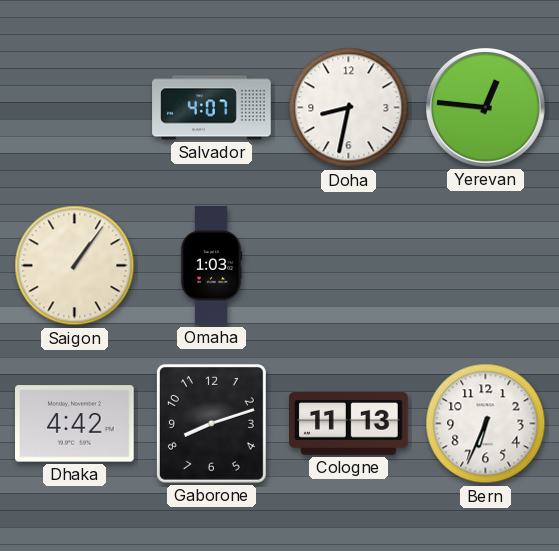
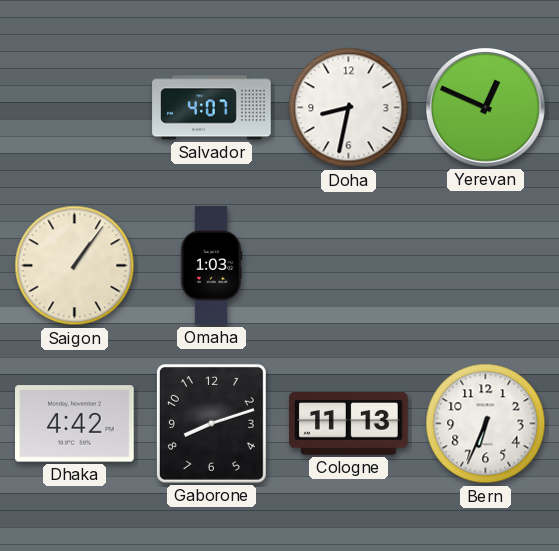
Yerevan: 12:46 -> 12:49 (486, 108)
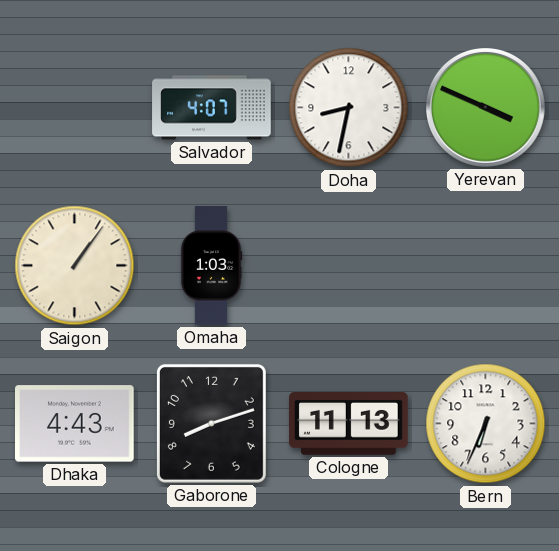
Yerevan: 12:49 -> 3:49 (486, 108)
Dhaka: 4:42 -> 4:43 (75, 424)
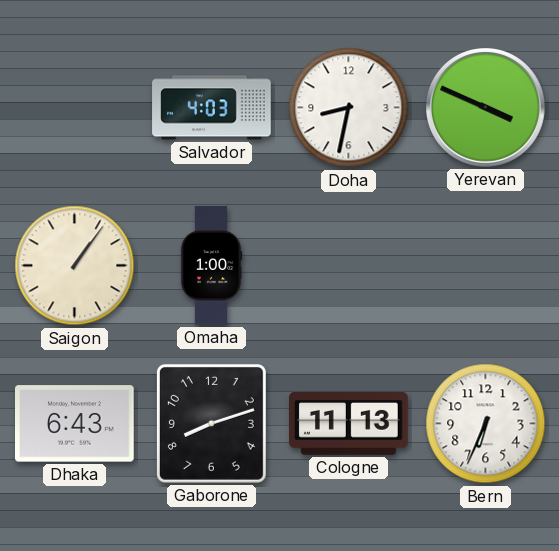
Salvador: 4:07 -> 4:03 (212, 108)
Omaha: 1:03 -> 1:00 (211, 266)
Dhaka: 4:43 -> 6:43 (75, 424)
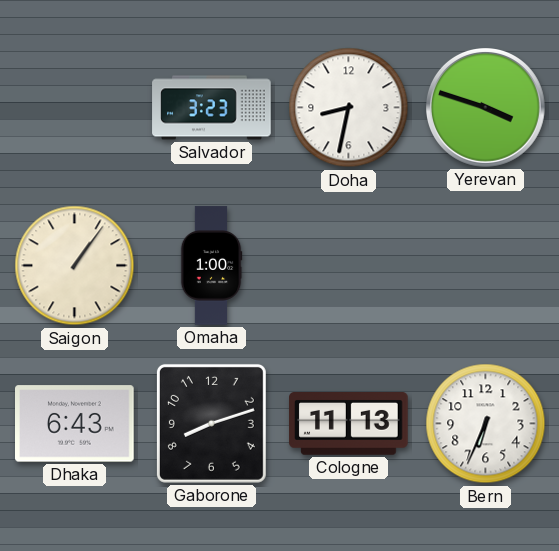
Salvador: 4:03 -> 3:23 (212, 108)
Yerevan: 3:49 -> 3:48 (486, 108)
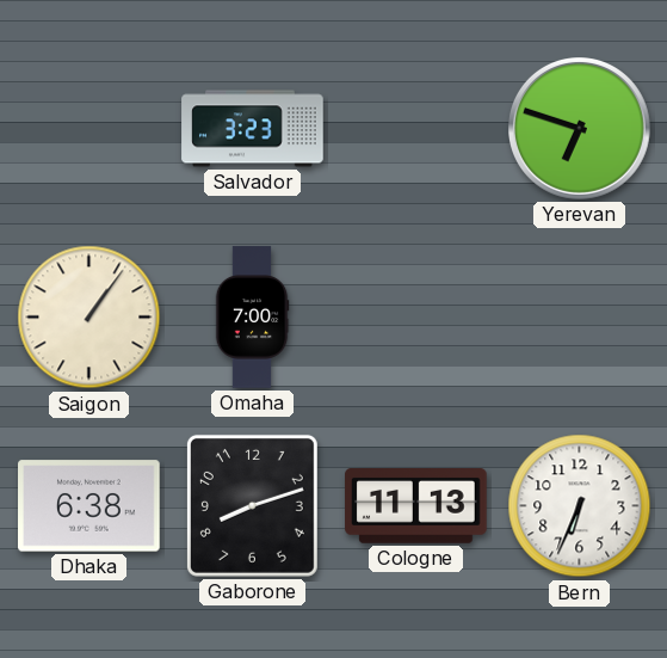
Doha: 8:32 -> none (349, 108)
Yerevan: 3:48 -> 6:48 (580, 129)
Omaha: 1:00 -> 7:00 (252, 318)
Dhaka: 6:43 -> 6:38 (89, 506)
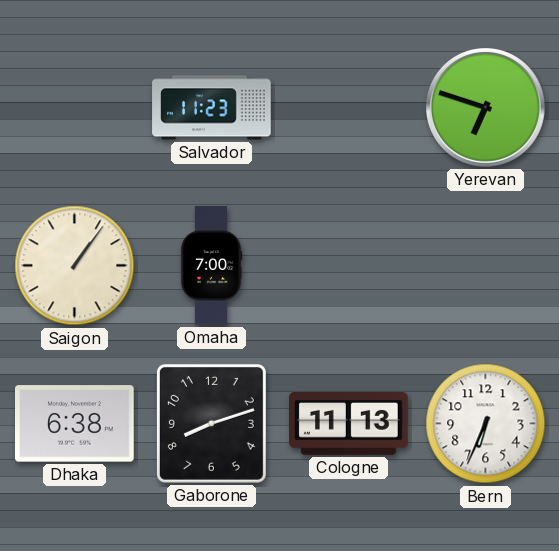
Salvador: 3:23 -> 11:23 (212, 108)
